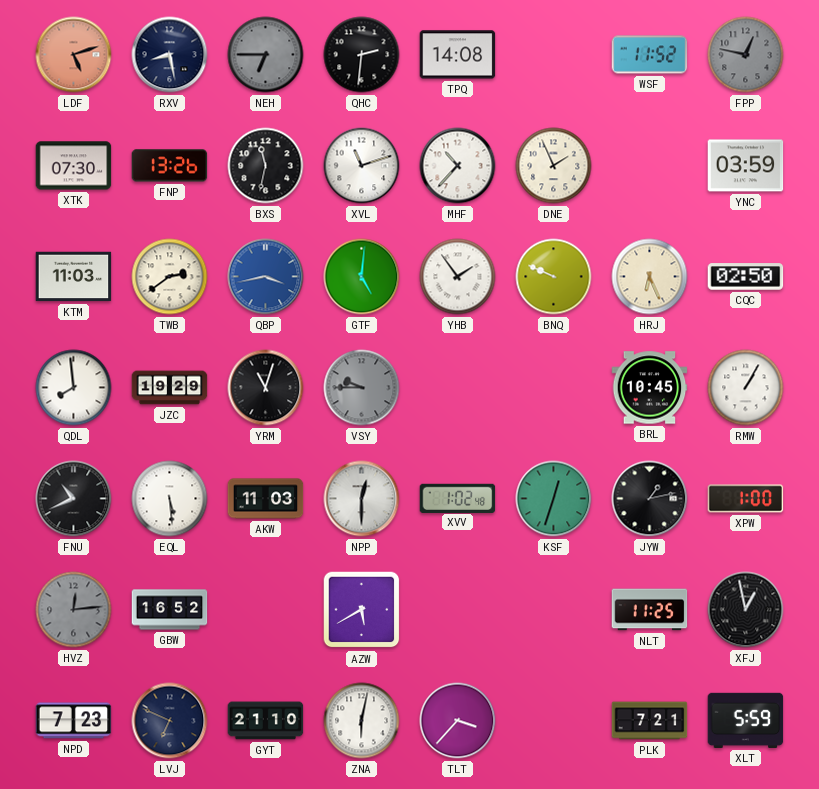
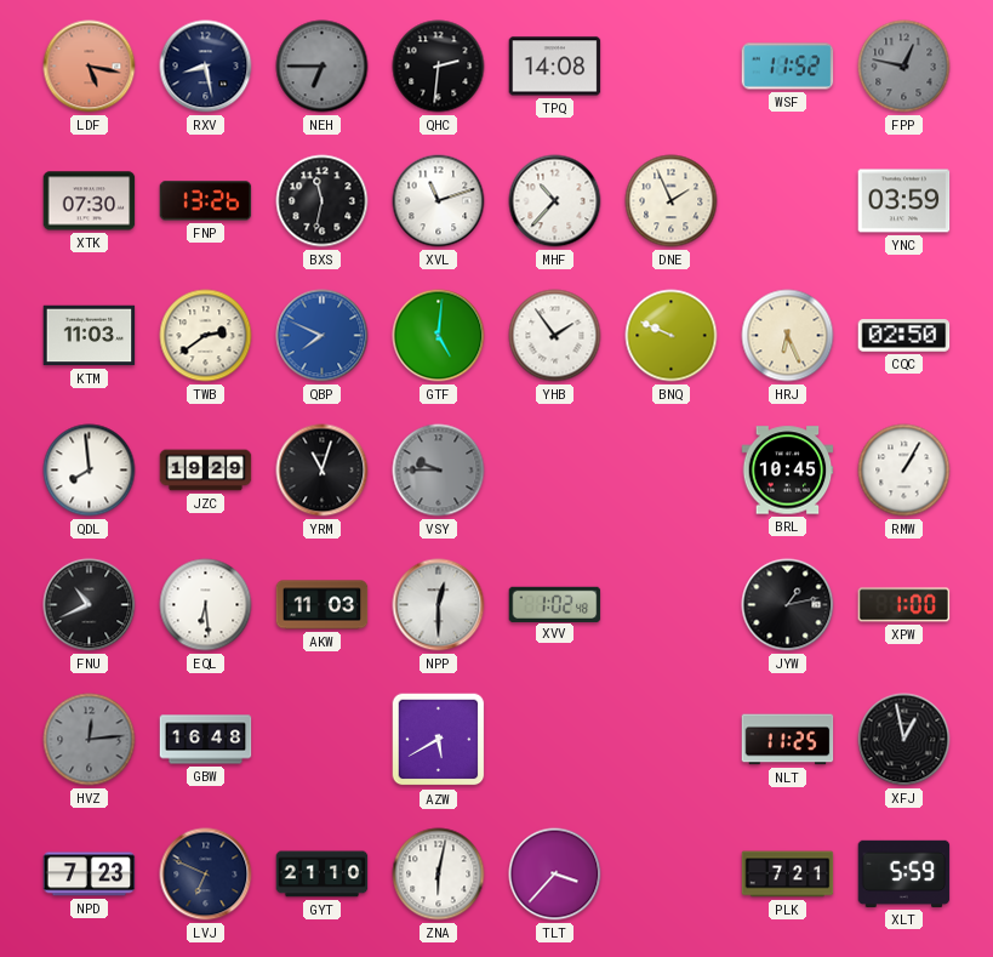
LDF: 5:12 -> 5:17 (90, 67)
QBP: 3:43 -> 7:49 (323, 336)
EQL: 5:29 -> 6:29 (206, 605)
KSF: 12:33 -> none (554, 499)
GBW: 16:52 -> 16:48 (206, 740)
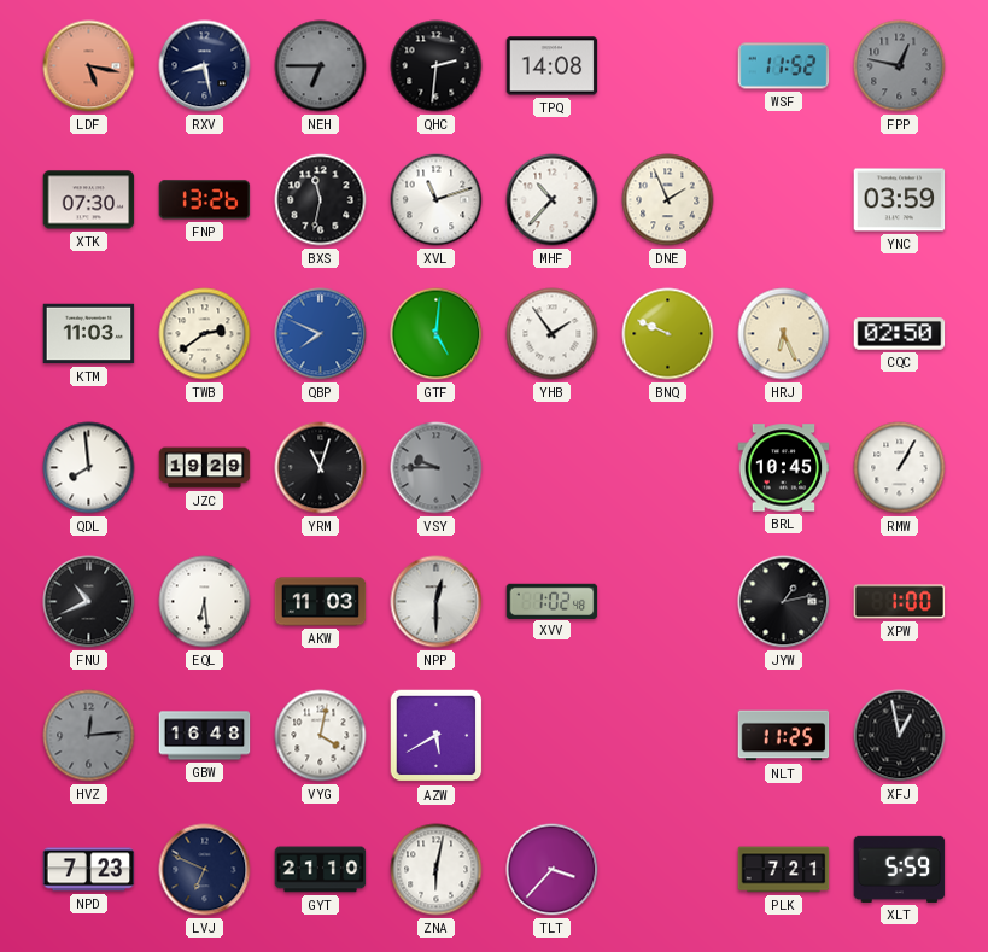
VYG: none -> 4:02 (321, 736)
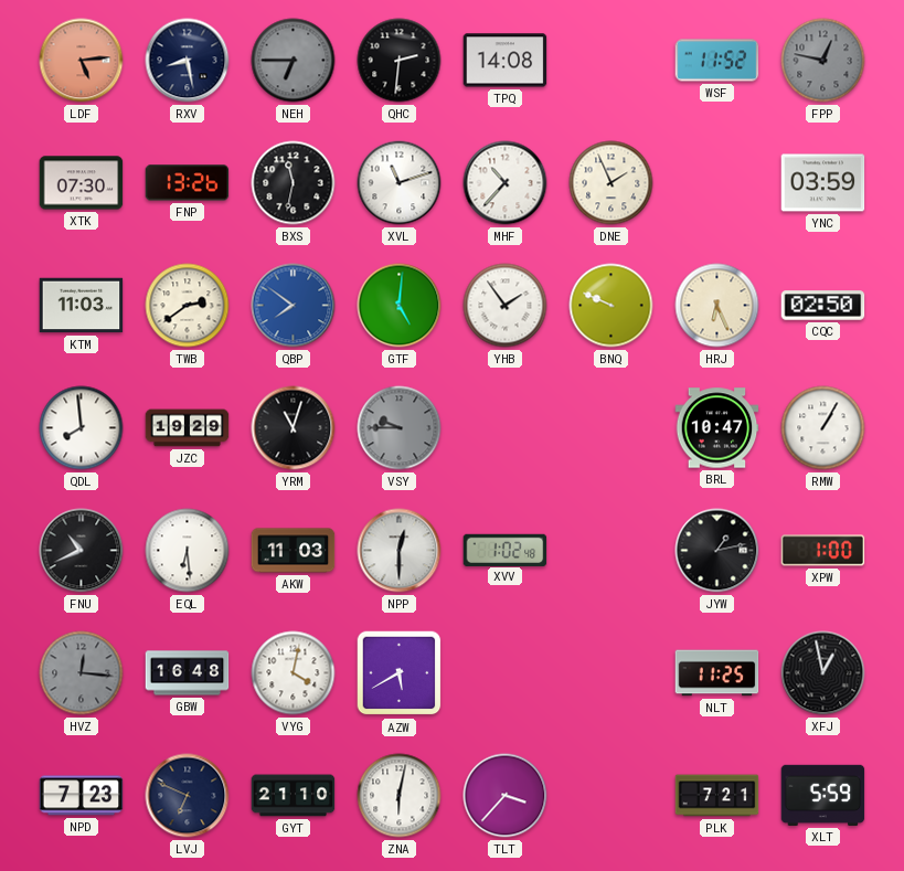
LDF: 5:17 -> 5:14 (82, 61)
QBP: 7:49 -> 7:51 (294, 306)
BRL: 10:45 -> 10:47 (717, 428)
HVZ: 12:14 -> 12:16 (82, 673)
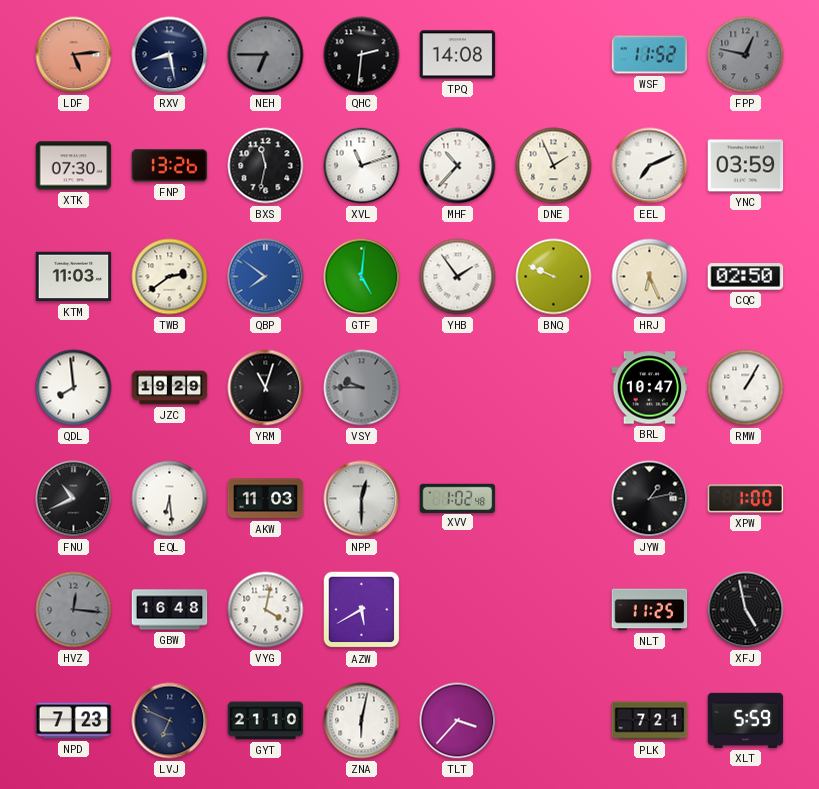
EEL: none -> 7:11 (650, 166)
XFJ: 12:58 -> 4:58 (746, 610)
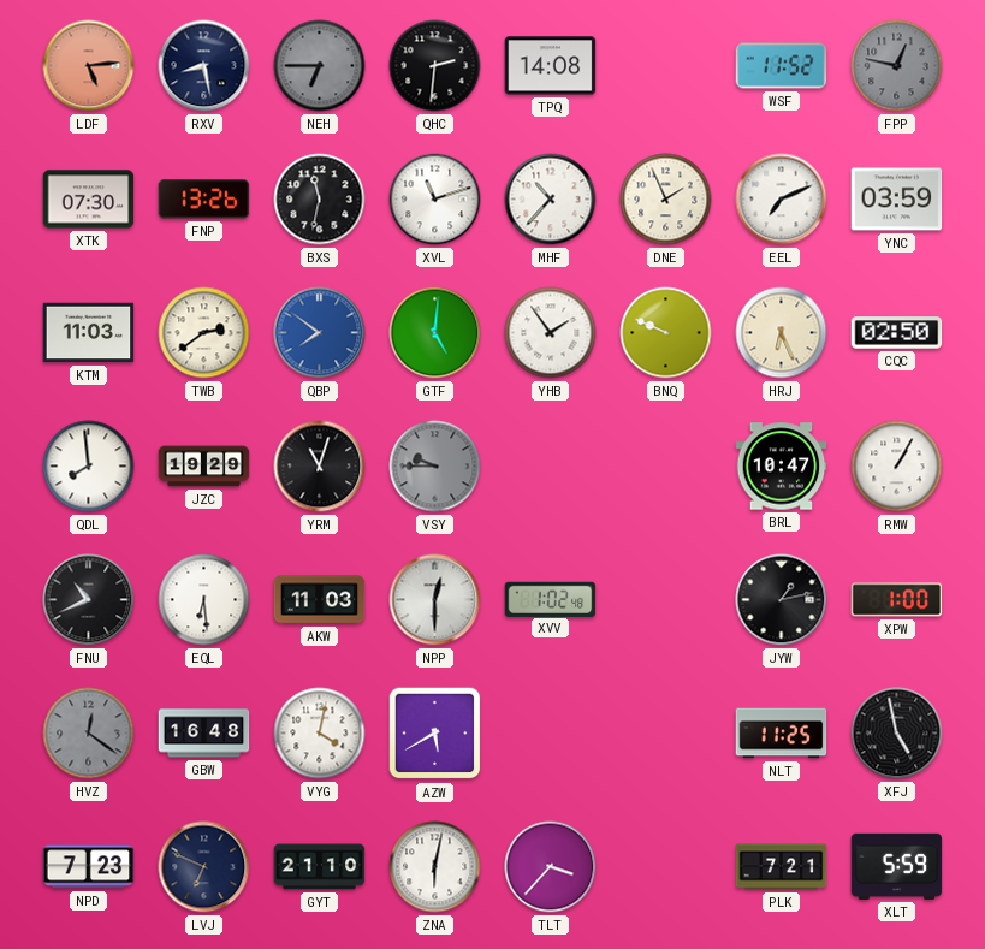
HVZ: 12:16 -> 12:21 (89, 734)
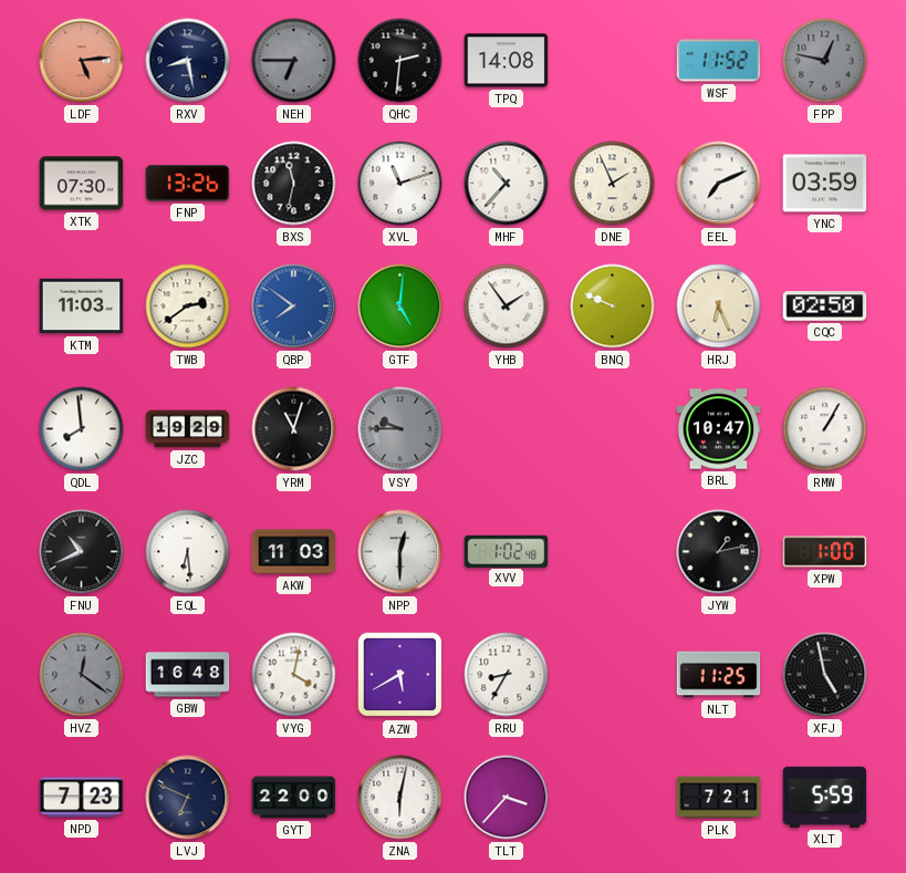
RRU: none -> 8:35 (507, 675)
GYT: 21:10 -> 22:00 (294, 798)
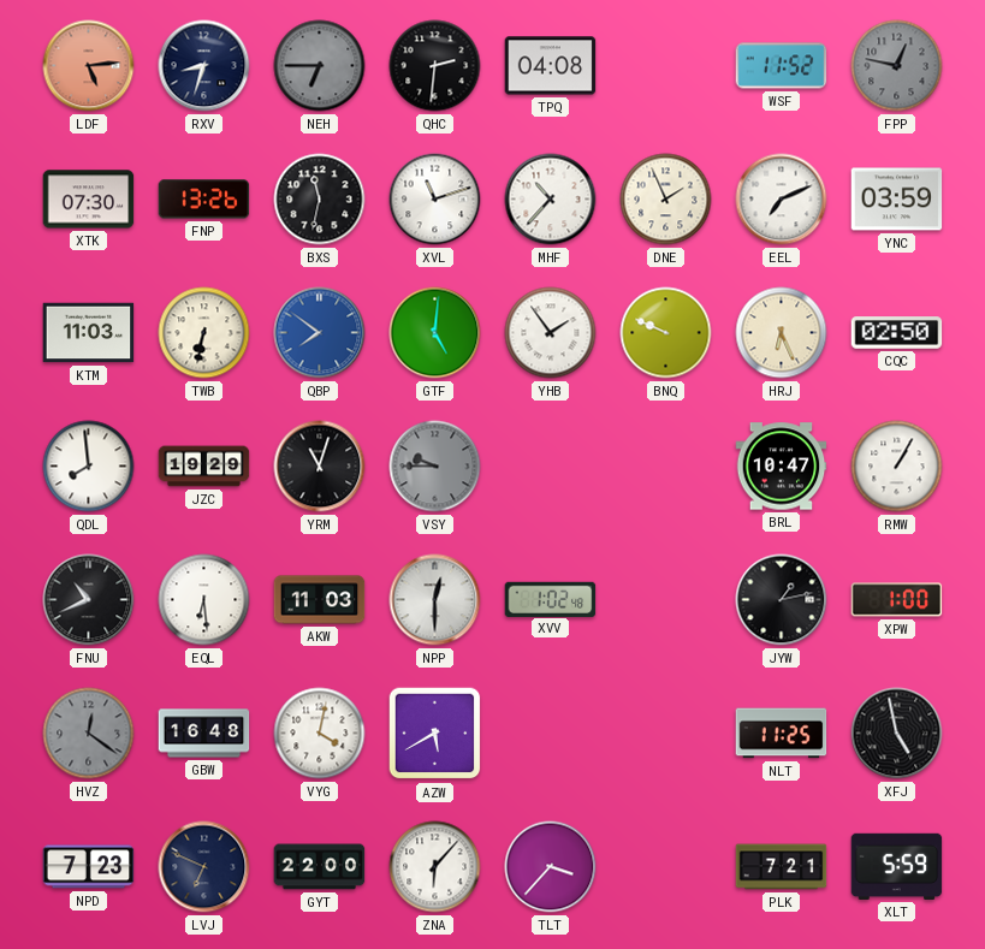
RXV: 8:28 -> 8:33 (204, 66)
TPQ: 14:08 -> 04:08 (551, 66)
TWB: 2:39 -> 6:32 (204, 333)
RRU: 8:35 -> none (507, 675)
ZNA: 6:02 -> 6:07 (435, 867)
